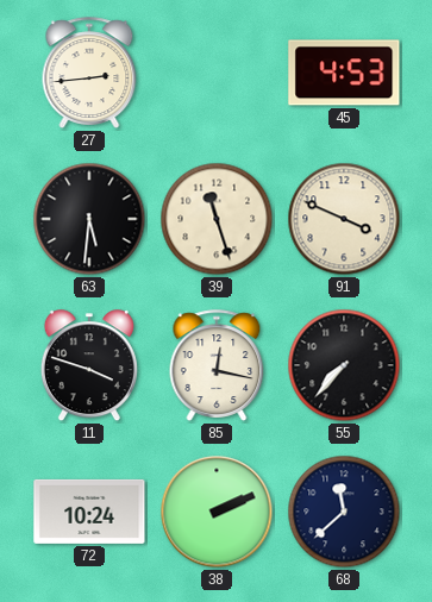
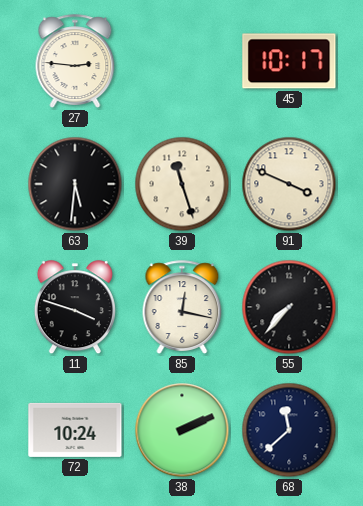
27: 2:44 -> 2:46 (75, 61)
45: 4:53 -> 10:17 (289, 61)
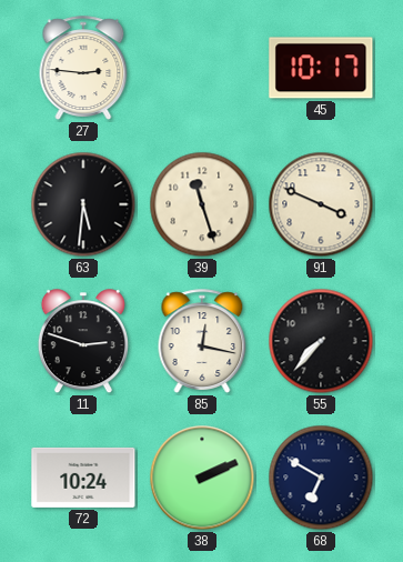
11: 3:48 -> 2:48 (83, 342)
68: 11:38 -> 6:50 (321, 478)
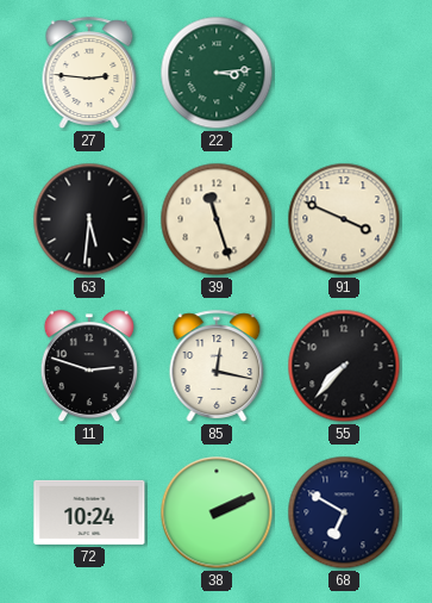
22: none -> 3:14 (217, 73)
45: 10:17 -> none (321, 68)
